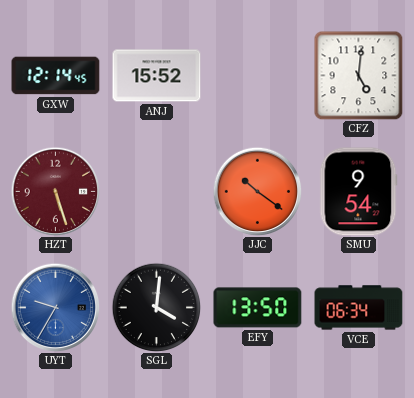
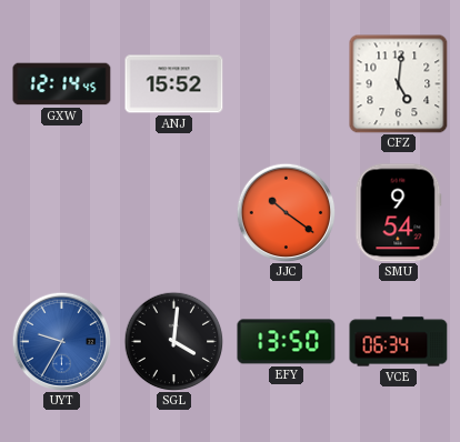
HZT: 5:27 -> none (55, 191)
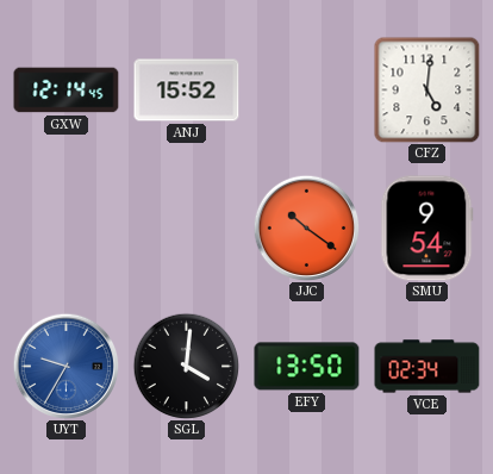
VCE: 06:34 -> 02:34 (428, 367)
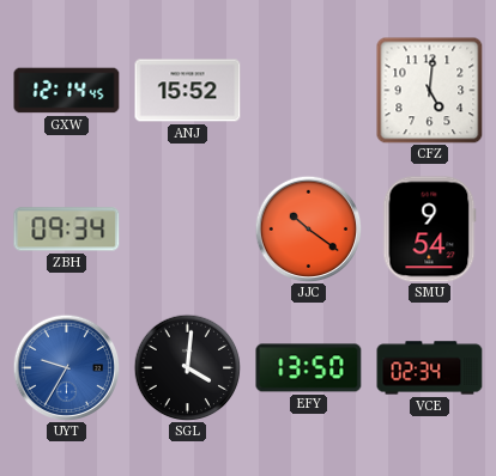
ZBH: none -> 09:34 (67, 230)
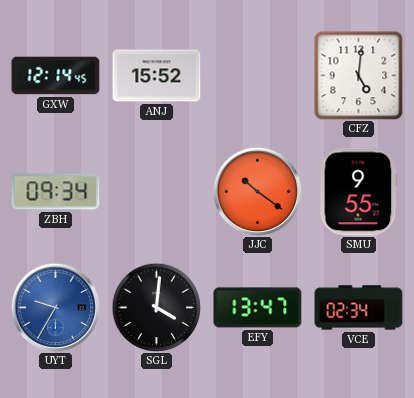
SMU: 9:54 -> 9:55 (359, 192)
EFY: 13:50 -> 13:47 (258, 308)
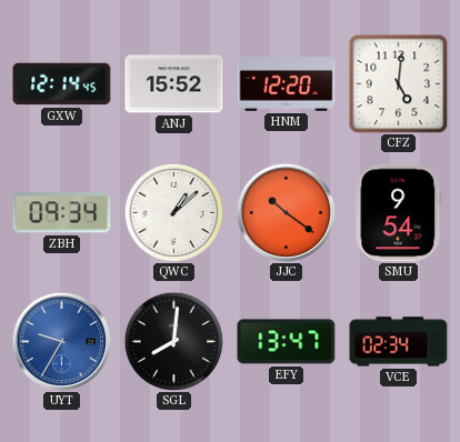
HNM: none -> 12:20 (287, 84)
QWC: none -> 1:08 (173, 212)
SMU: 9:55 -> 9:54 (399, 213)
SGL: 4:01 -> 8:01 (173, 341)
